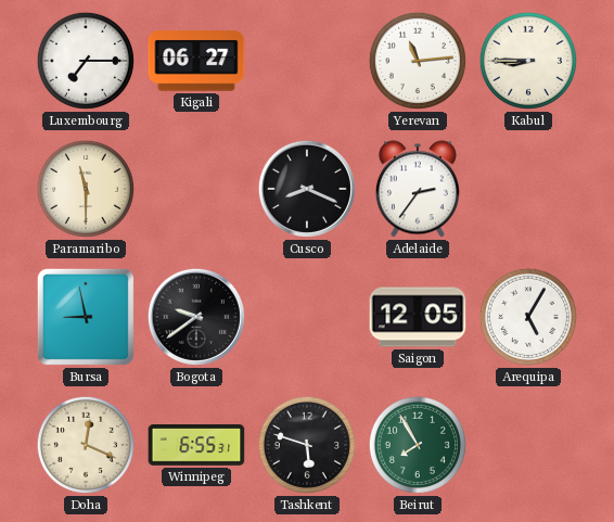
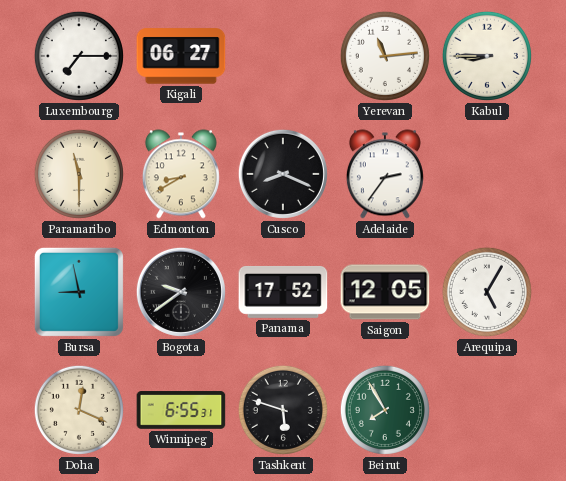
Edmonton: none -> 8:40 (181, 174)
Panama: none -> 17:52 (283, 292)
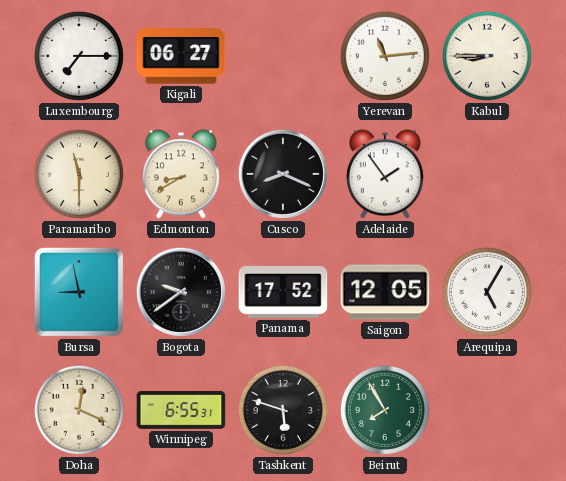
Adelaide: 2:36 -> 1:54 (385, 174)
